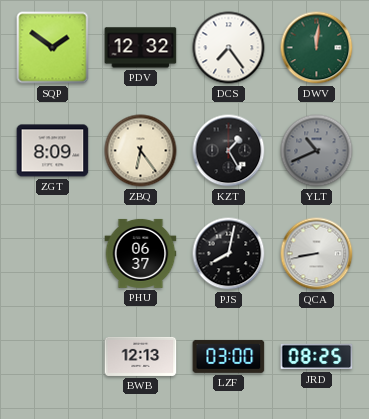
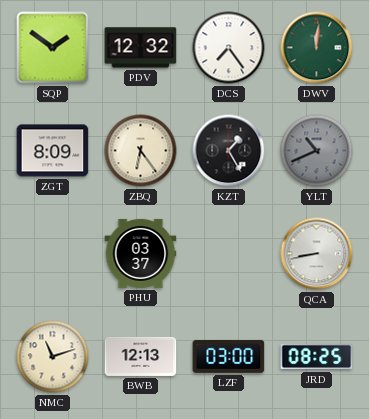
PHU: 06:37 -> 03:37 (141, 253)
PJS: 8:02 -> none (229, 254)
NMC: none -> 11:12 (53, 357)
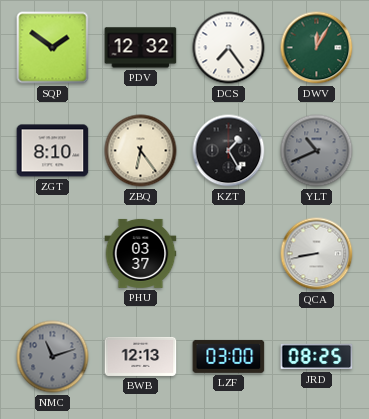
DWV: 12:01 -> 12:05 (317, 48)
ZGT: 8:09 -> 8:10 (53, 151)
NMC dial: cream -> grey (53, 357)
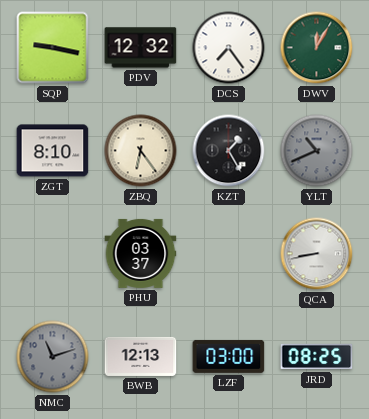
SQP: 1:51 -> 9:17 (53, 48)
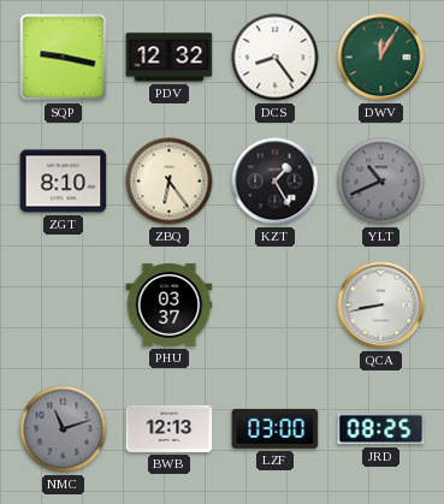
DCS: 7:24 -> 8:24 (276, 58)
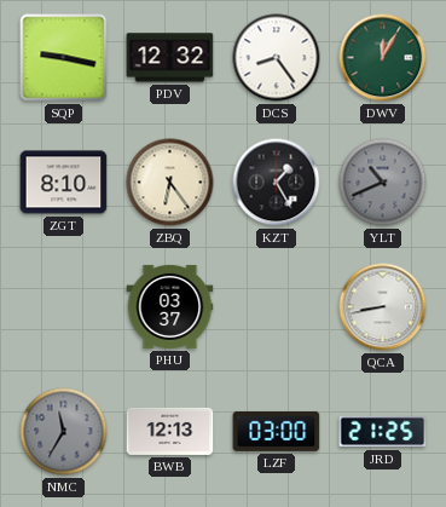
NMC: 11:12 -> 11:35 (64, 432)
JRD: 08:25 -> 21:25 (383, 432)
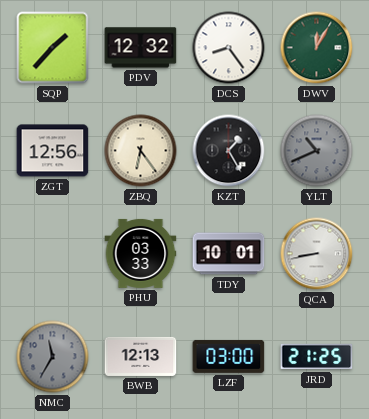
SQP: 9:17 -> 1:37 (53, 48)
ZGT: 8:10 -> 12:56 (53, 151)
PHU: 03:37 -> 03:33 (141, 253)
TDY: none -> 10:01 (229, 254)
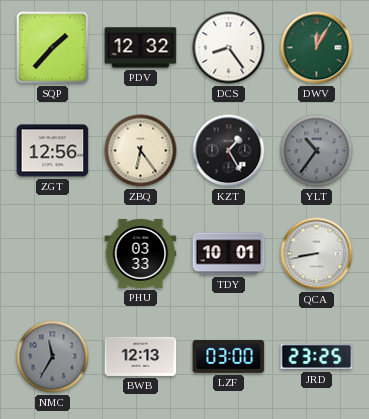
YLT: 10:41 -> 10:36 (317, 151)
JRD: 21:25 -> 23:25 (317, 357)
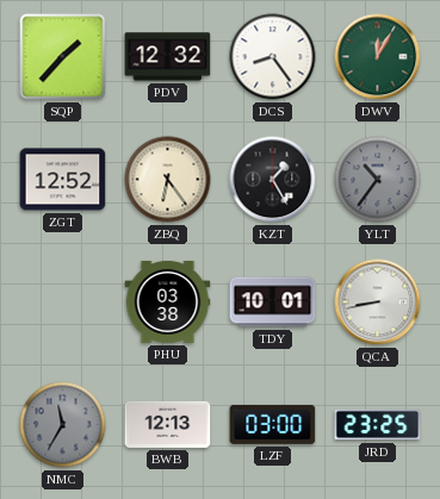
ZGT: 12:56 -> 12:52 (63, 180)
PHU: 03:33 -> 03:38 (168, 301)
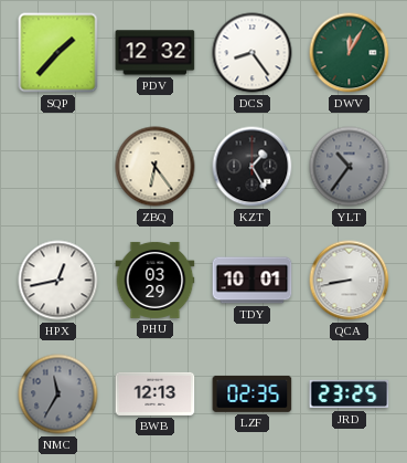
ZGT: 12:52 -> none (63, 180)
HPX: none -> 12:43 (58, 281)
PHU: 03:38 -> 03:29 (156, 280)
LZF: 03:00 -> 02:35 (253, 393)
